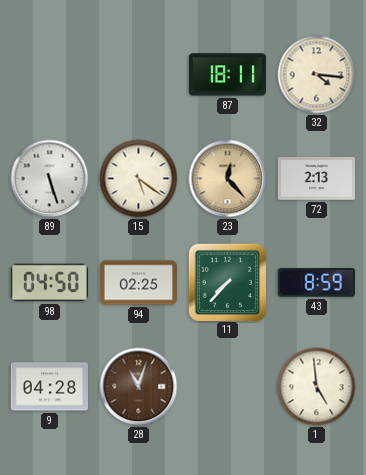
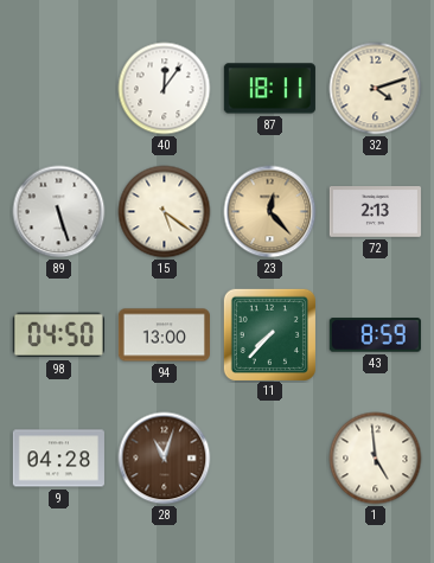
40: none -> 12:06 (165, 89)
32: 4:16 -> 4:12 (376, 89)
94: 02:25 -> 13:00 (164, 335)
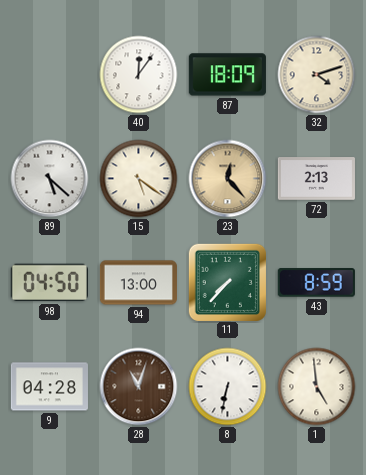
87: 18:11 -> 18:09 (227, 75)
89: 5:27 -> 5:22 (50, 179)
8: none -> 6:32 (228, 387)
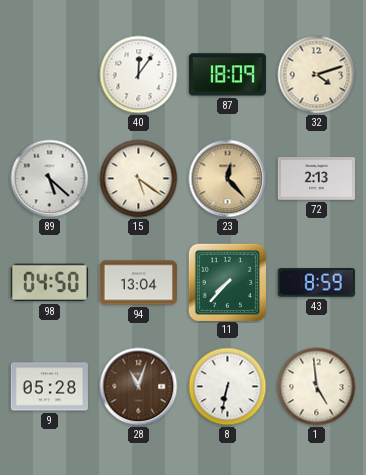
94: 13:00 -> 13:04 (138, 283)
9: 04:28 -> 05:28 (49, 387)
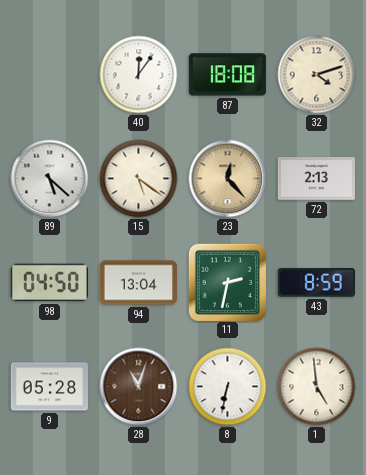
87: 18:09 -> 18:08 (227, 75)
11: 7:37 -> 2:32 (227, 282)
